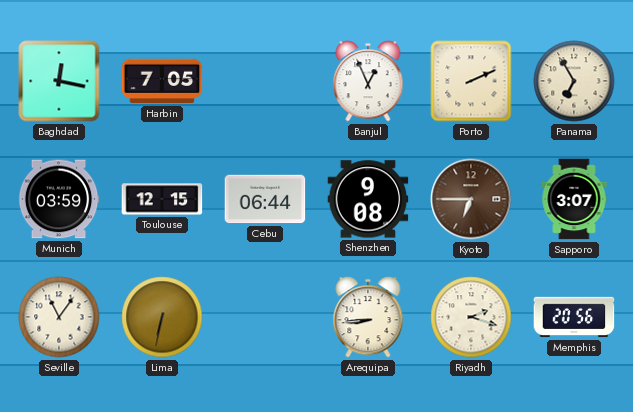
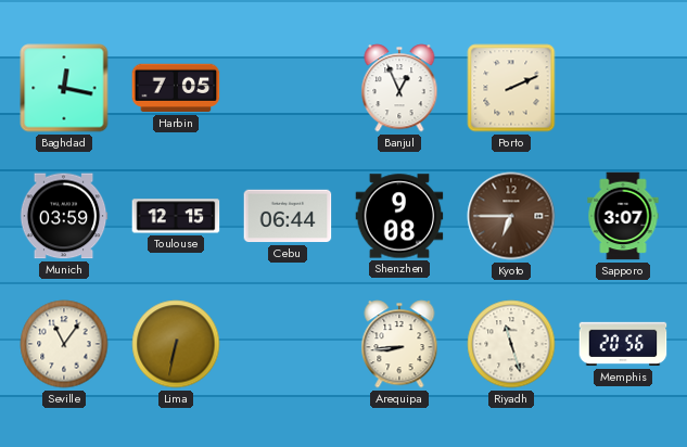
Panama: 6:55 -> none (574, 81)
Riyadh: 2:18 -> 11:27 (511, 344)
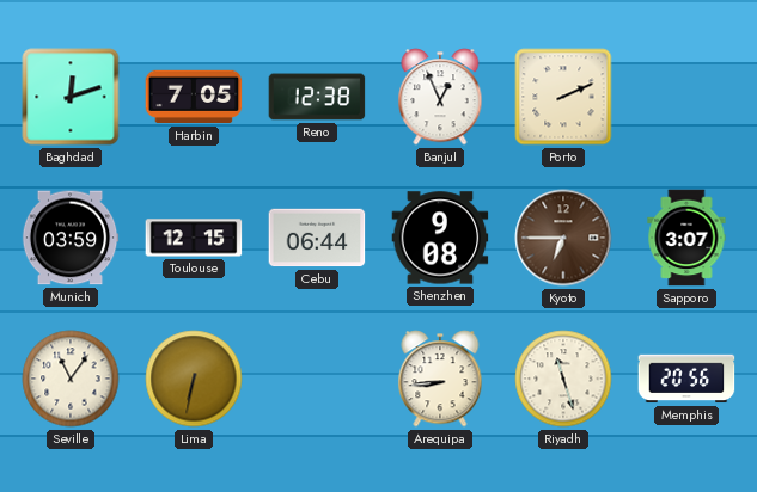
Baghdad: 12:17 -> 12:12 (71, 97)
Reno: none -> 12:38 (317, 97)
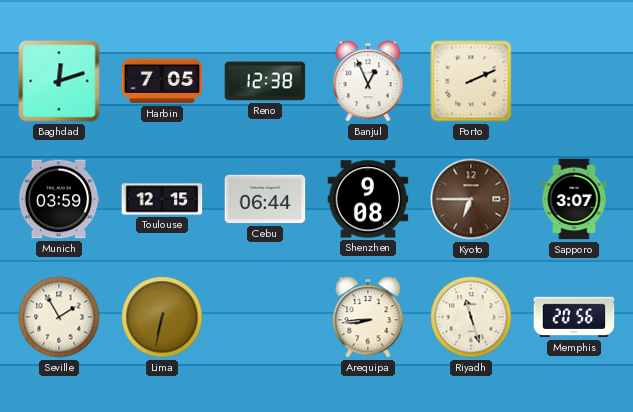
Seville: 11:06 -> 1:55 (59, 317)
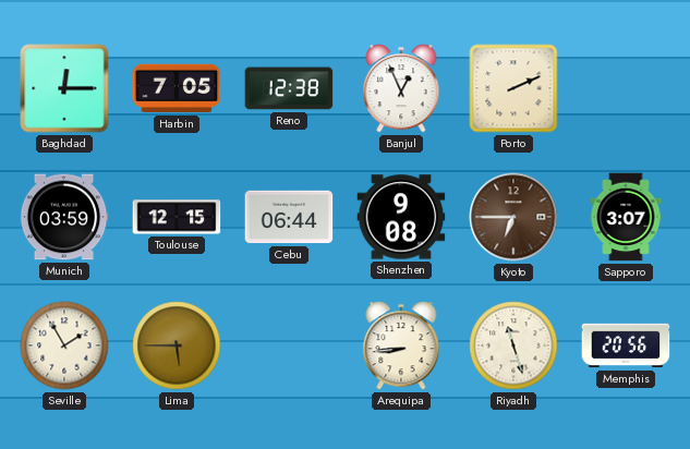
Baghdad: 12:12 -> 12:15 (64, 88)
Lima: 6:32 -> 5:45 (177, 345)
